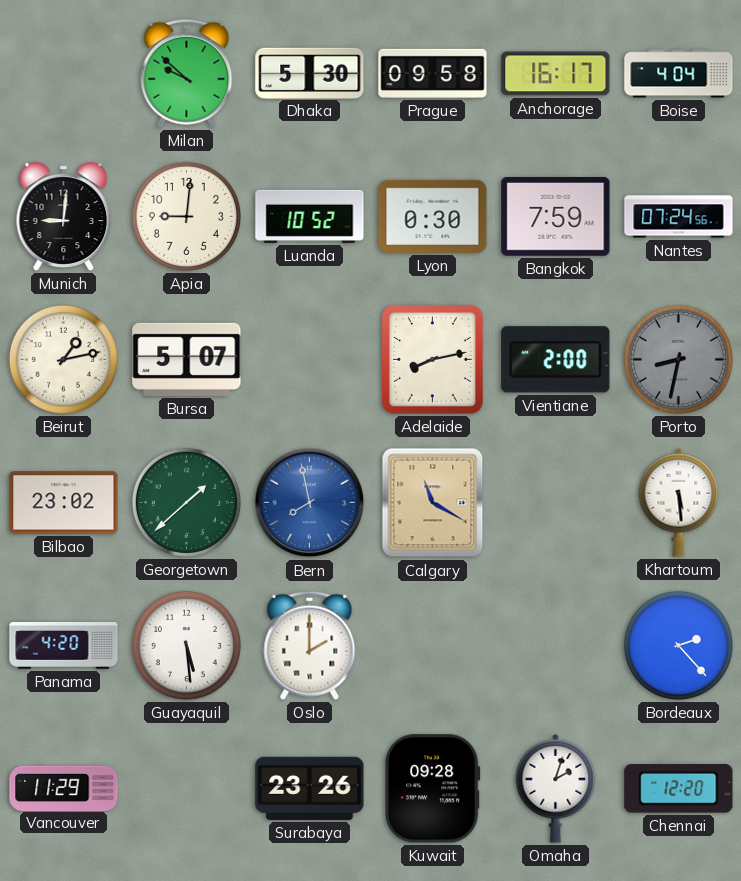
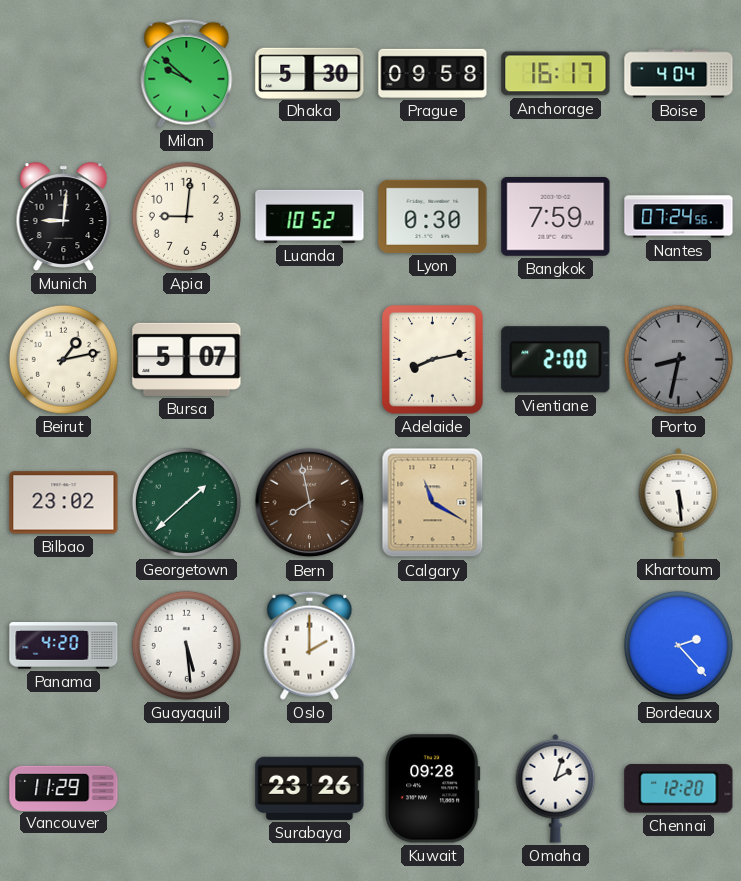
Bern dial: blue -> brown (310, 503)
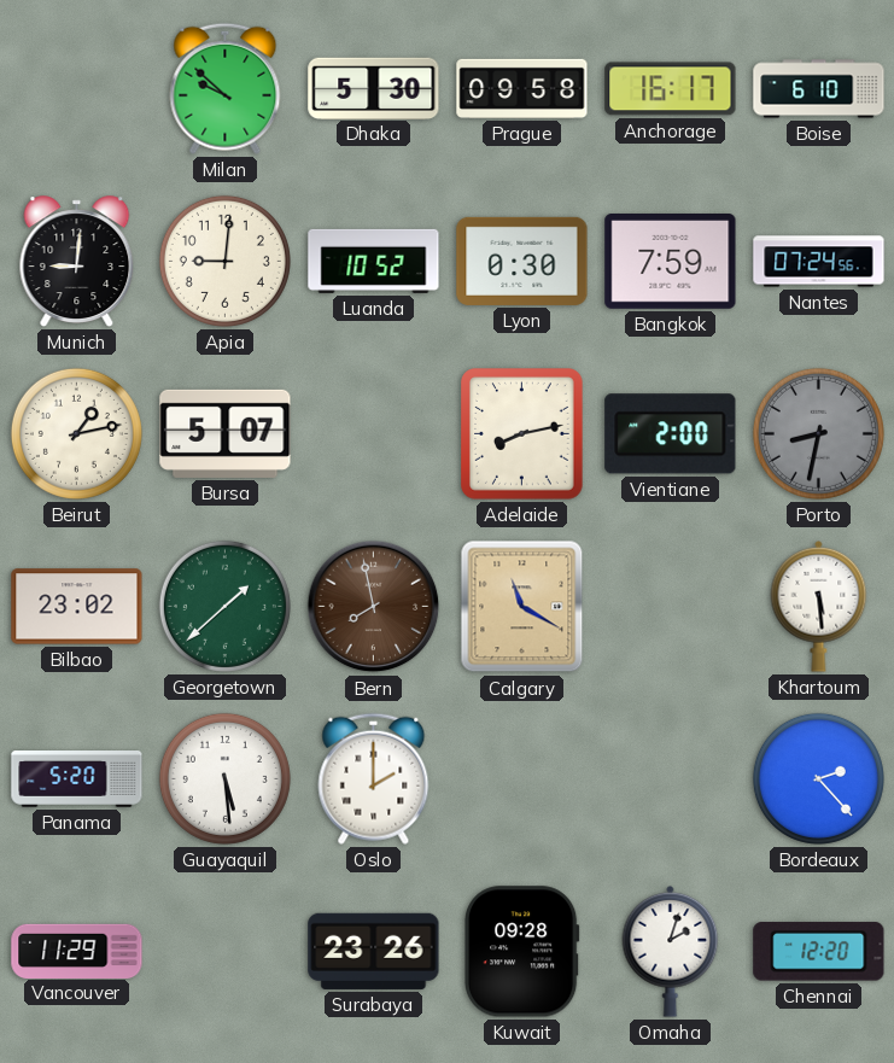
Boise: 4:04 -> 6:10 (819, 89)
Panama: 4:20 -> 5:20 (77, 779)
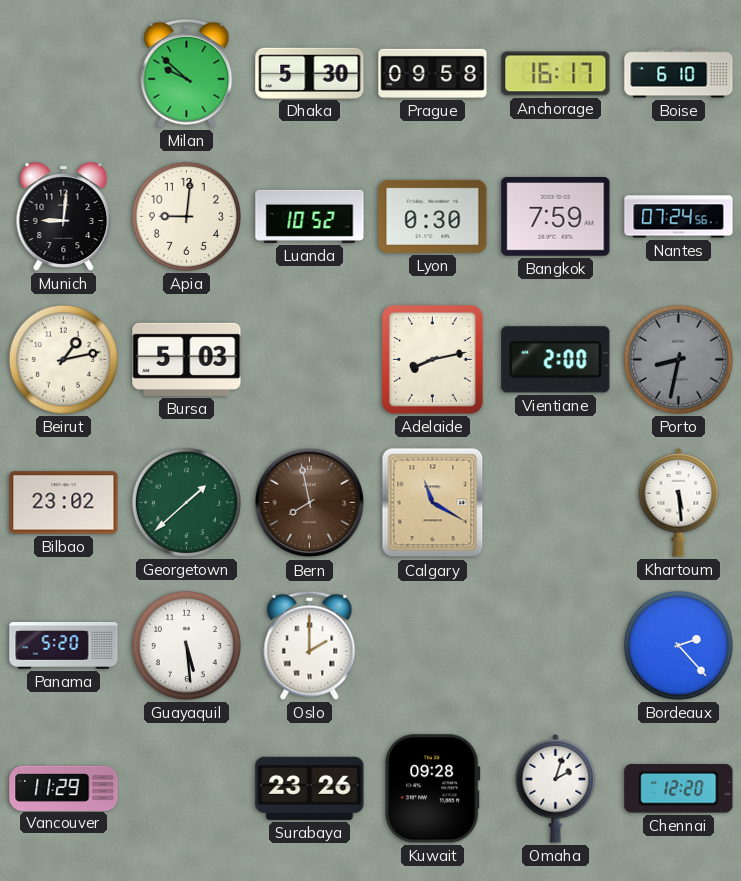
Bursa: 5:07 -> 5:03 (187, 359)
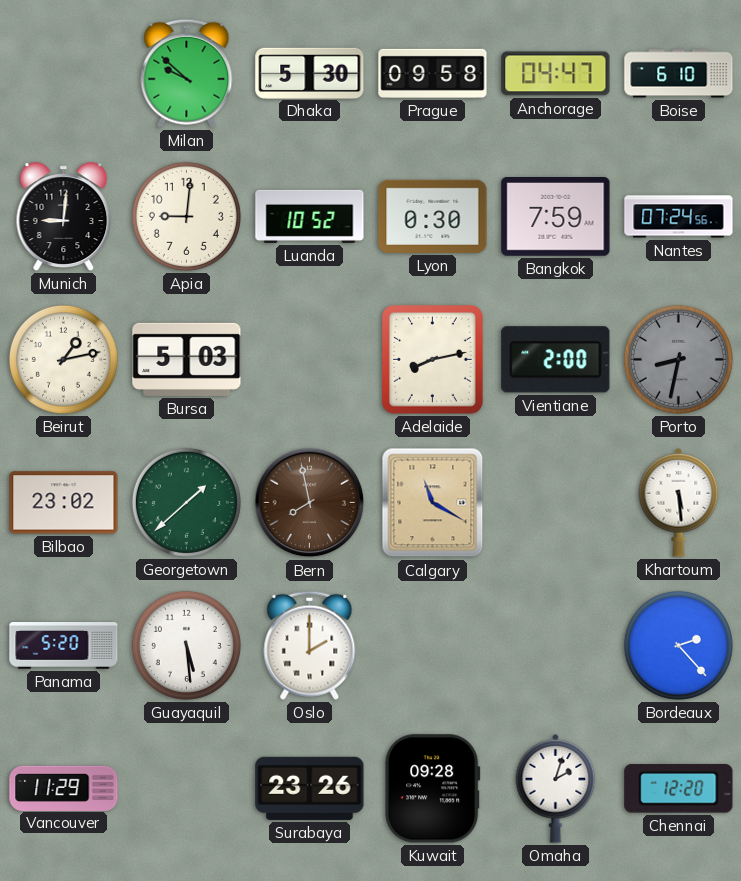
Anchorage: 16:17 -> 04:47 (556, 74)
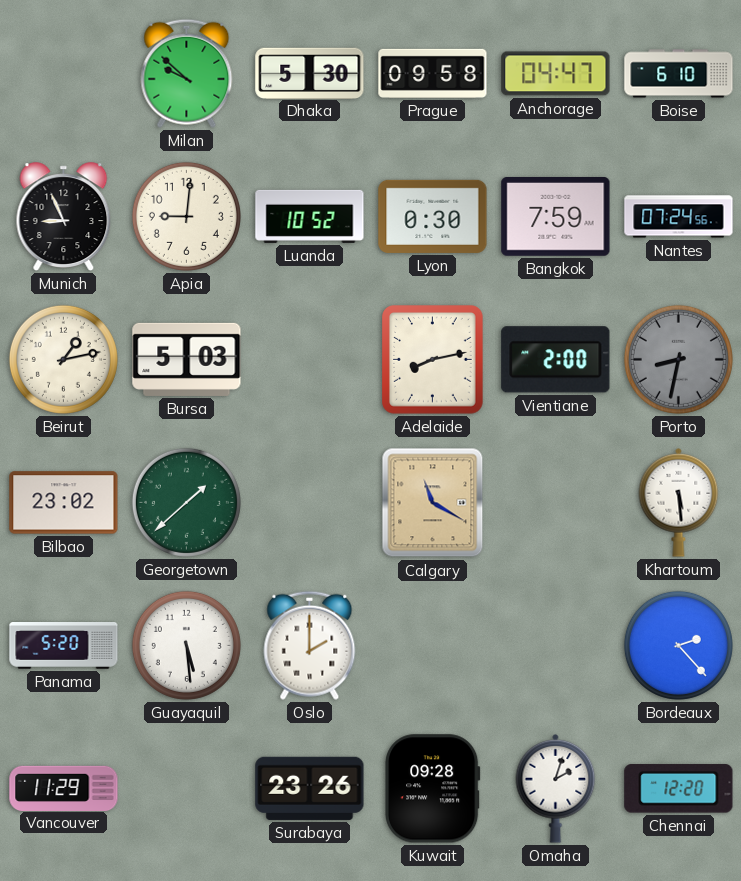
Munich: 9:01 -> 8:56 (64, 217)
Bern: 7:58 -> none (310, 503)
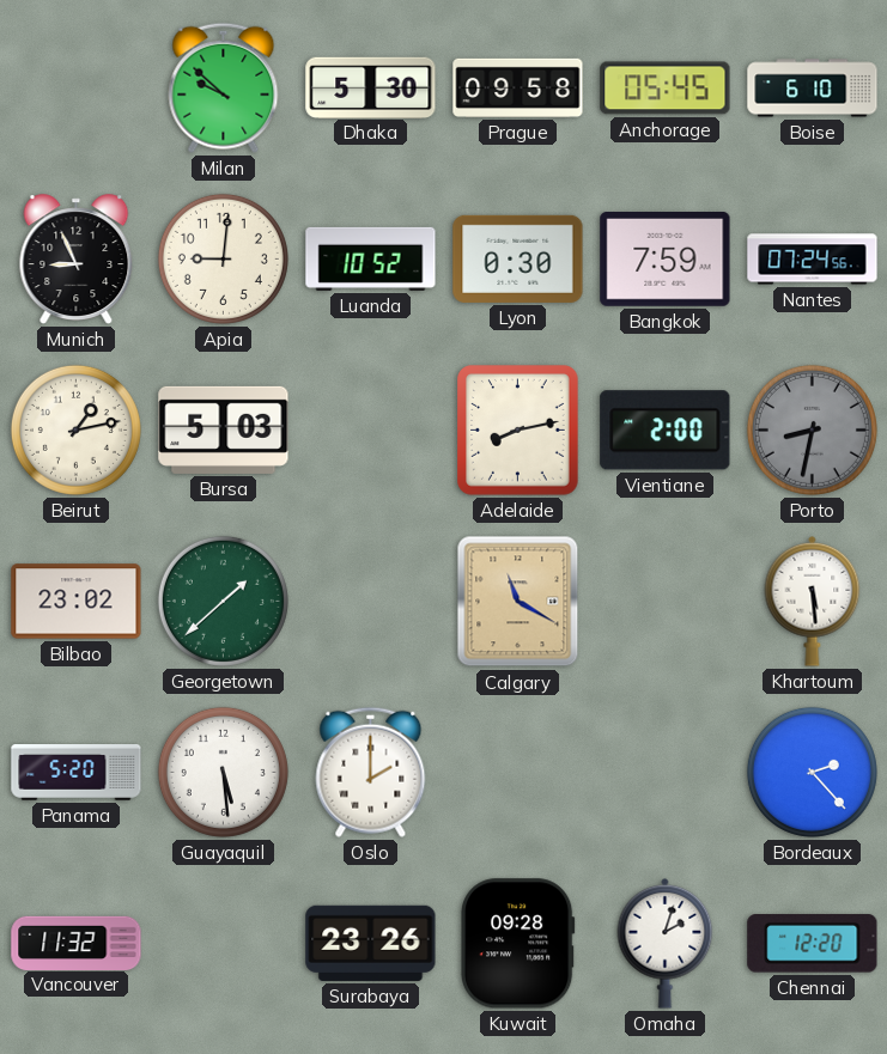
Anchorage: 04:47 -> 05:45 (666, 89)
Vancouver: 11:29 -> 11:32 (77, 943)
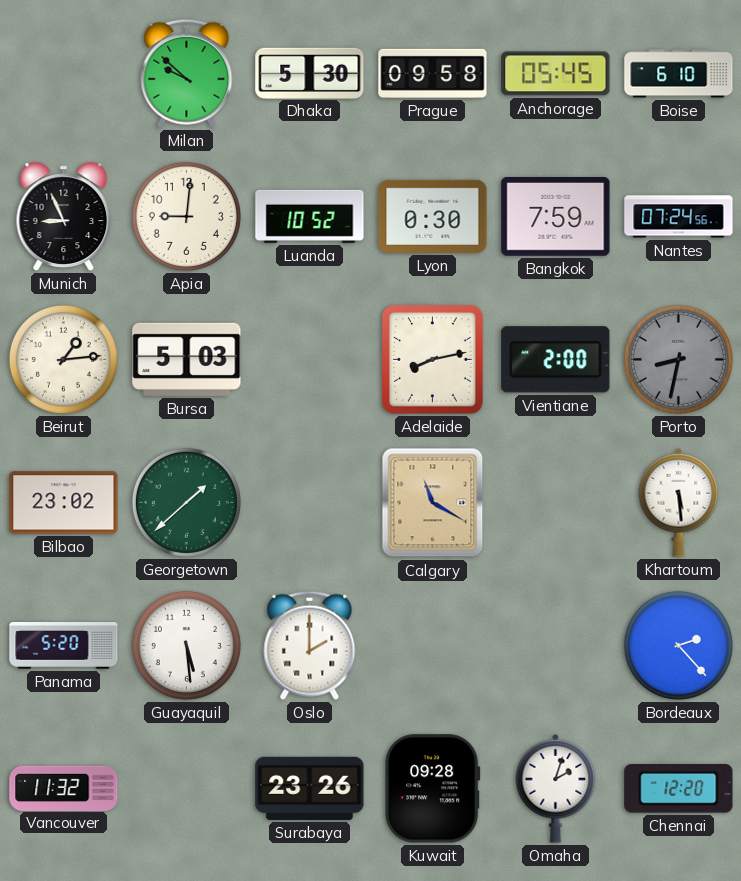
Beirut: 1:13 -> 1:14 (63, 359)
